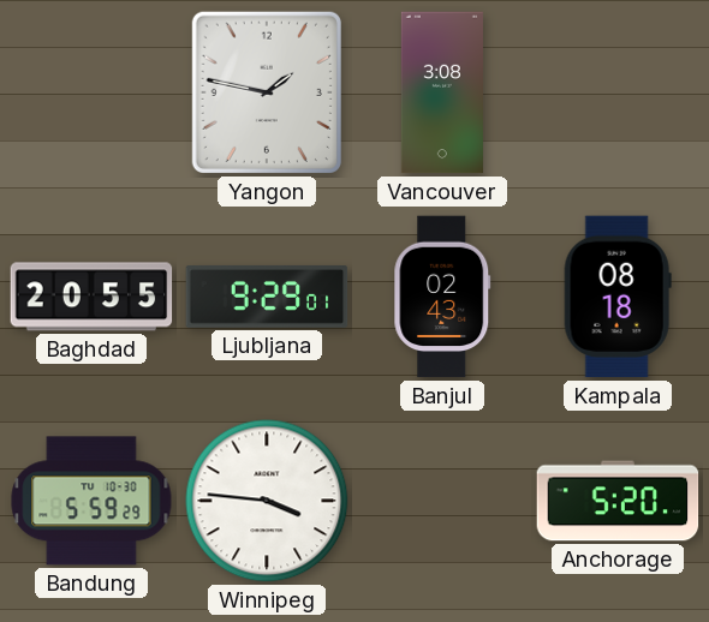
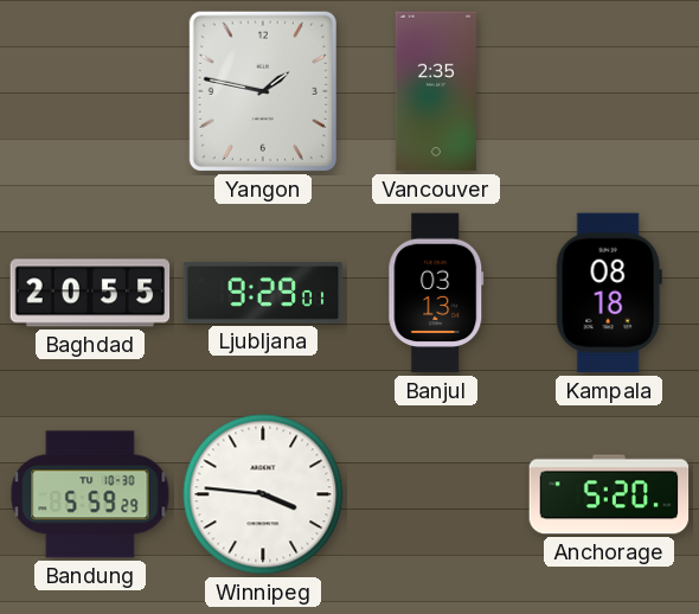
Vancouver: 3:08 -> 2:35 (436, 91)
Banjul: 02:43 -> 03:13 (436, 293)
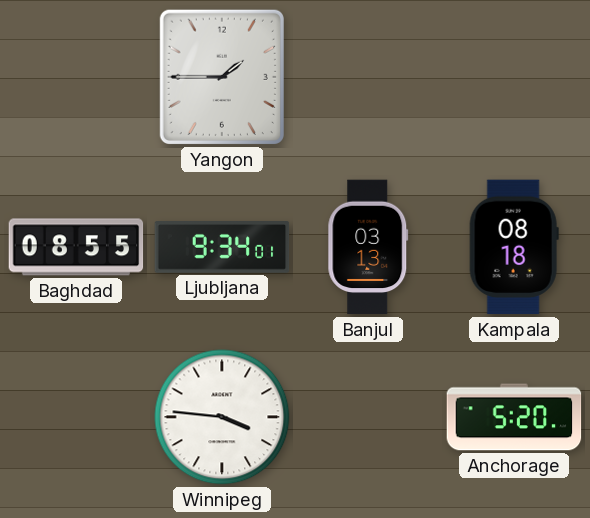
Yangon: 1:47 -> 1:45 (222, 77)
Vancouver: 2:35 -> none (436, 91)
Baghdad: 20:55 -> 08:55 (76, 247)
Ljubljana: 9:29 -> 9:34 (222, 248)
Bandung: 5:59 -> none (90, 494)
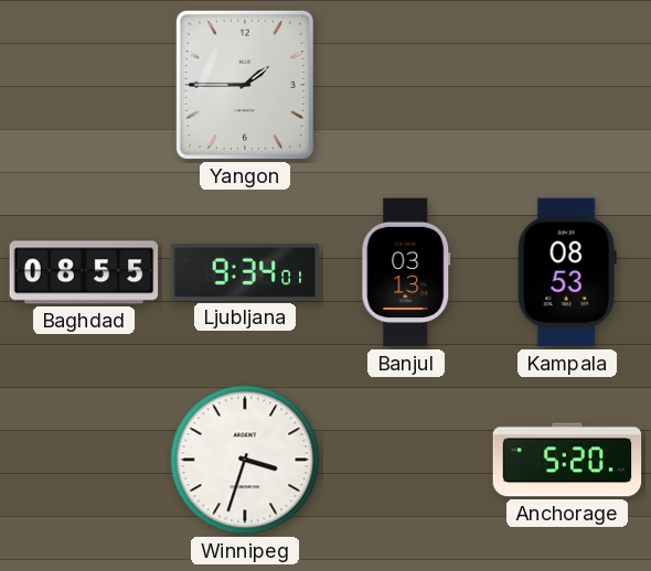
Kampala: 08:18 -> 08:53 (567, 272)
Winnipeg: 3:46 -> 3:33 (245, 460)
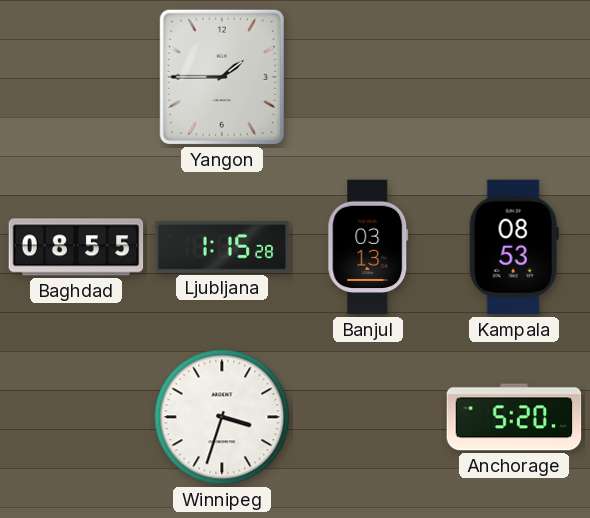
Ljubljana: 9:34 -> 1:15 (222, 248)
